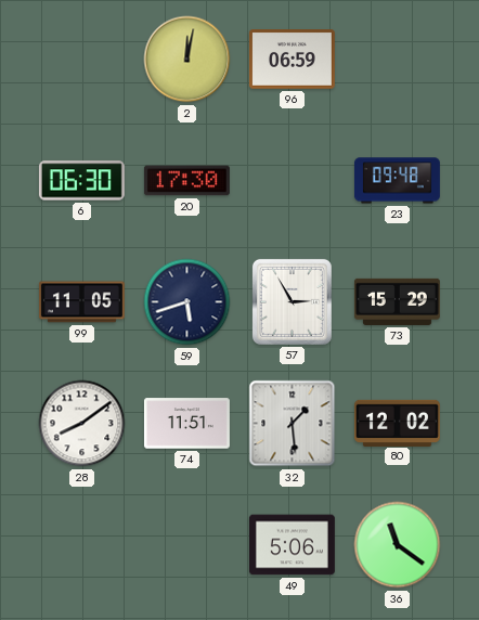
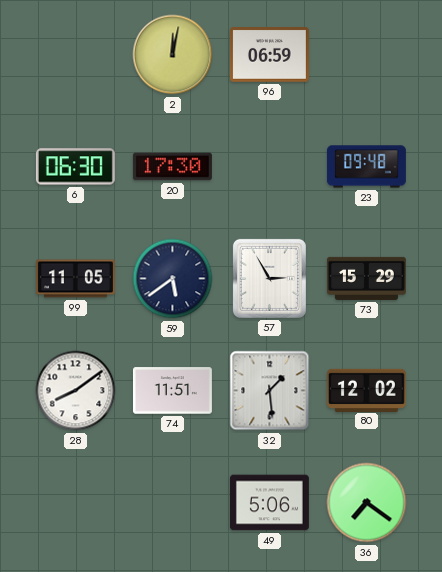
59: 5:42 -> 5:39 (173, 279)
36: 11:21 -> 7:21 (367, 503)
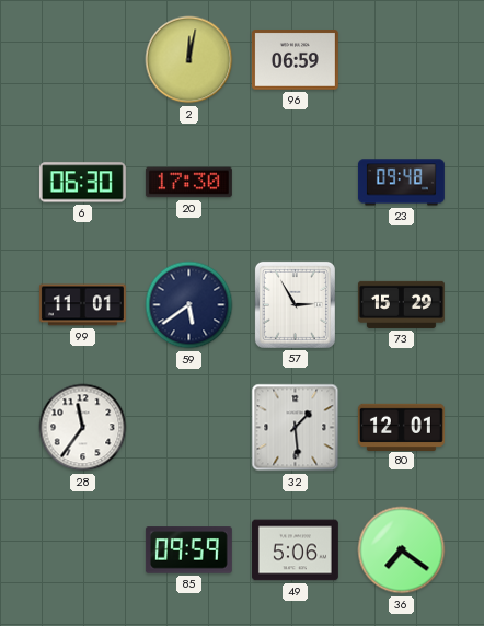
99: 11:05 -> 11:01 (82, 305)
28: 8:09 -> 11:36 (83, 428)
74: 11:51 -> none (172, 391)
80: 12:02 -> 12:01 (401, 427)
85: none -> 09:59 (188, 550)
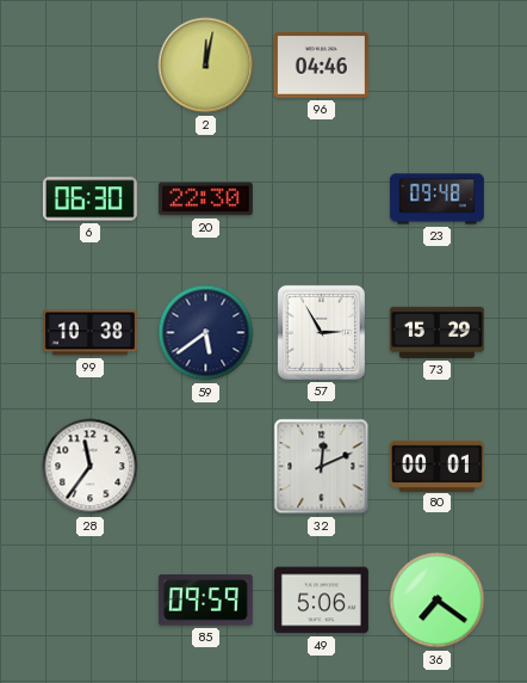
96: 06:59 -> 04:46 (321, 66)
20: 17:30 -> 22:30 (205, 199)
99: 11:01 -> 10:38 (89, 333)
32: 1:29 -> 12:11 (322, 467)
80: 12:01 -> 00:01 (436, 466)
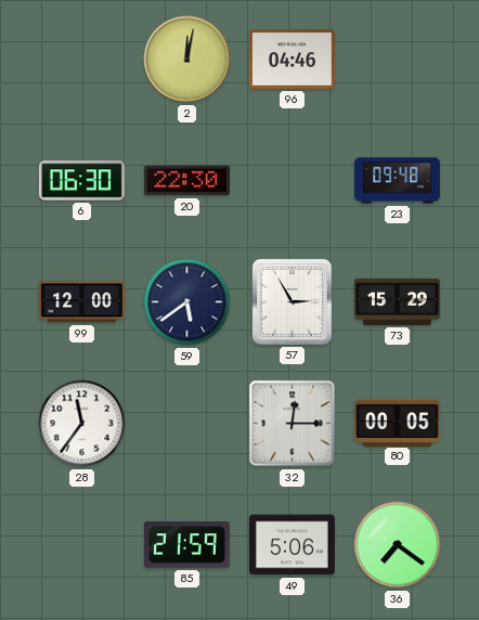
99: 10:38 -> 12:00 (81, 302)
32: 12:11 -> 12:15 (293, 424)
80: 00:01 -> 00:05 (397, 423)
85: 09:59 -> 21:59 (186, 545)
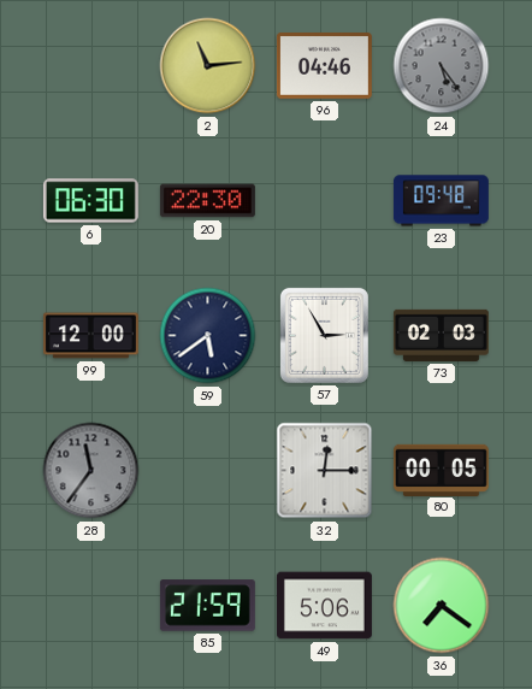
2: 12:02 -> 11:14 (208, 66)
24: none -> 5:24 (442, 66)
73: 15:29 -> 02:03 (441, 335)
28 dial: white -> grey (91, 471)
